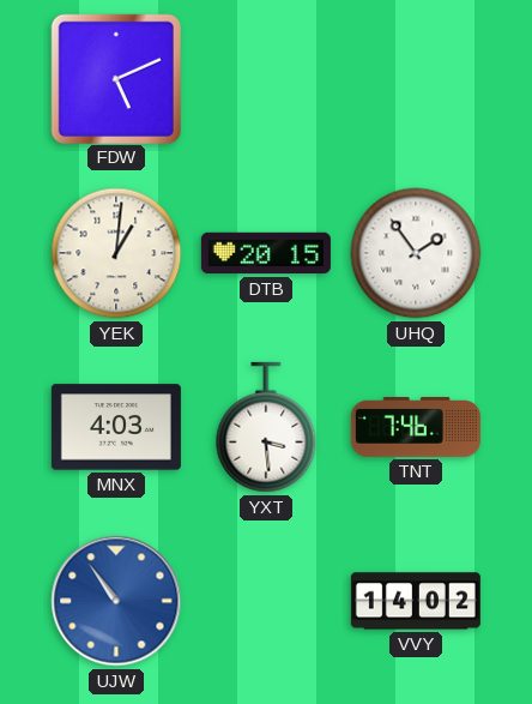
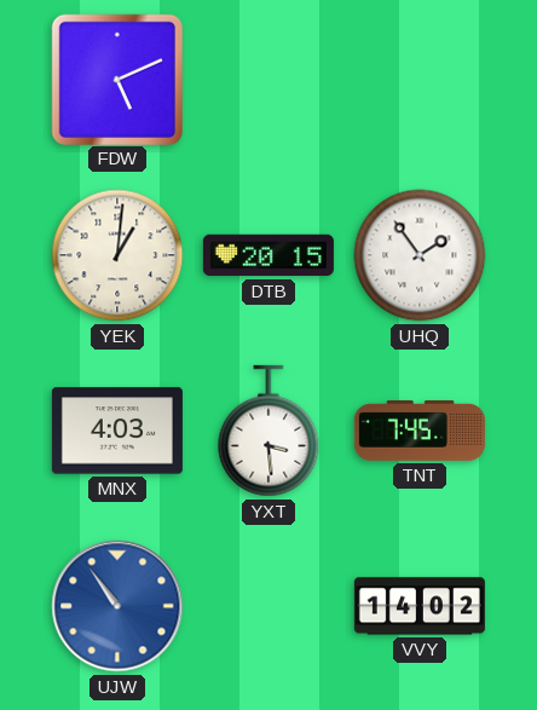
TNT: 7:46 -> 7:45 (420, 432)
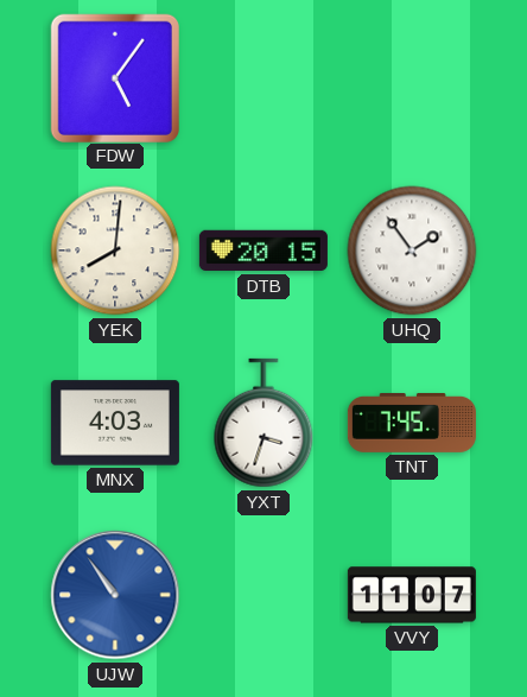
FDW: 5:11 -> 5:06 (114, 77)
YEK: 1:01 -> 8:01 (115, 251)
YXT: 3:29 -> 3:33 (263, 423)
VVY: 14:02 -> 11:07 (412, 595)
